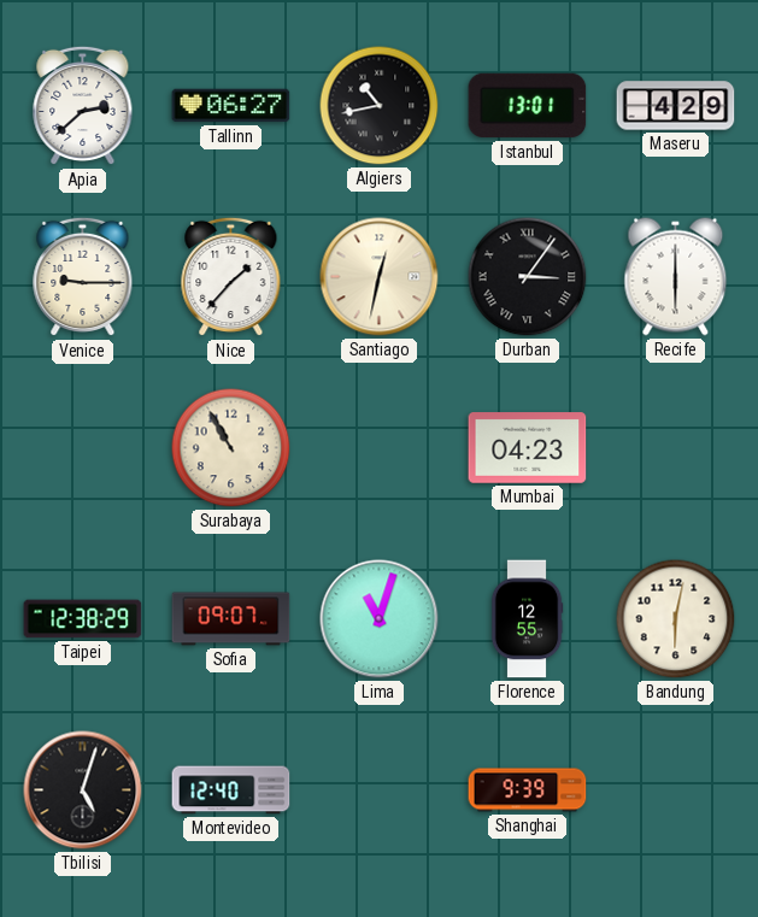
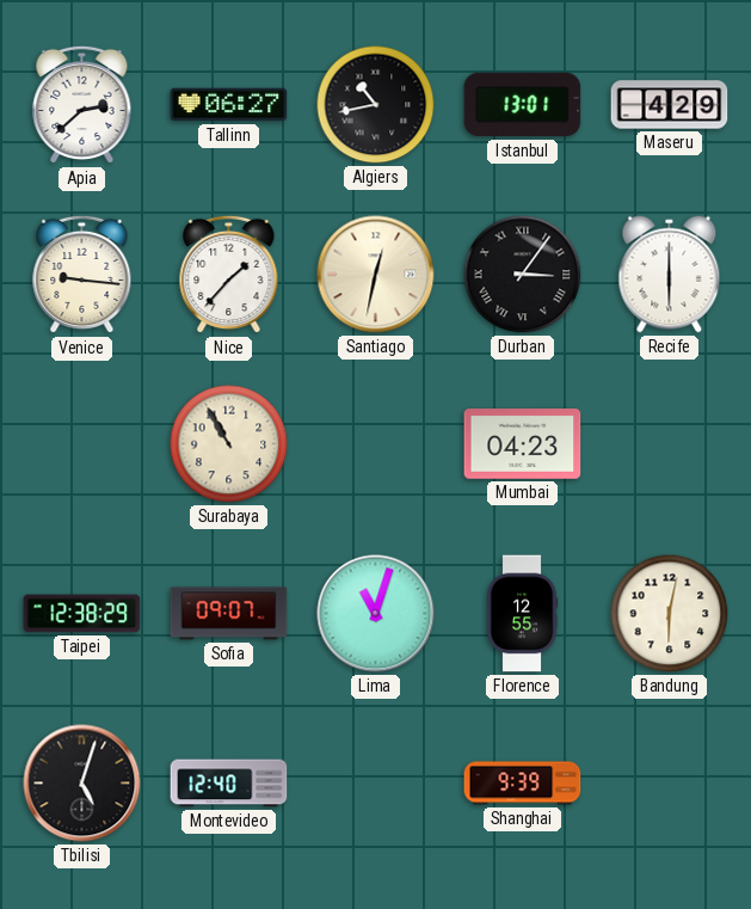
Venice: 9:15 -> 9:16 (82, 275)
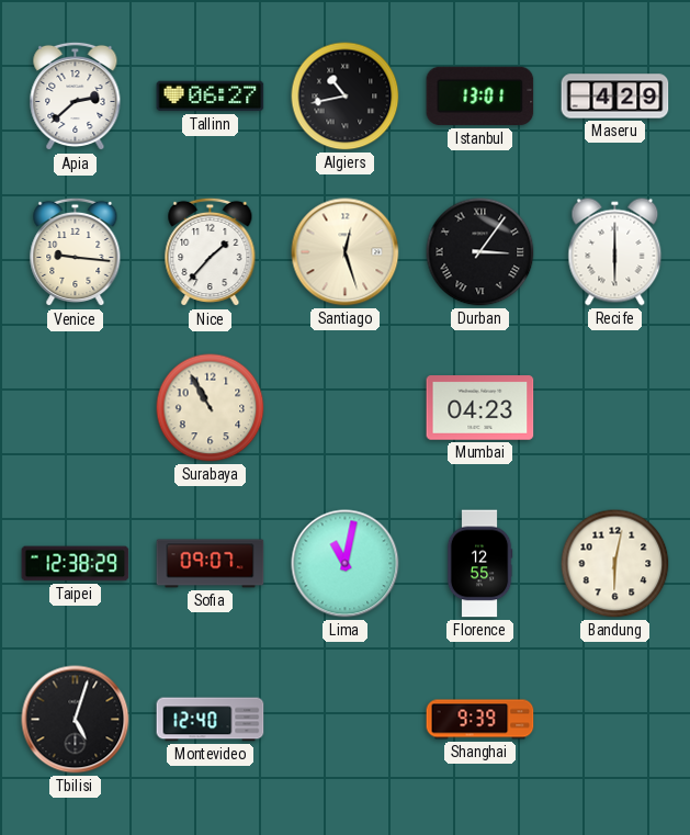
Santiago: 12:32 -> 12:27 (346, 252)
Lima: 11:03 -> 11:02 (346, 564)
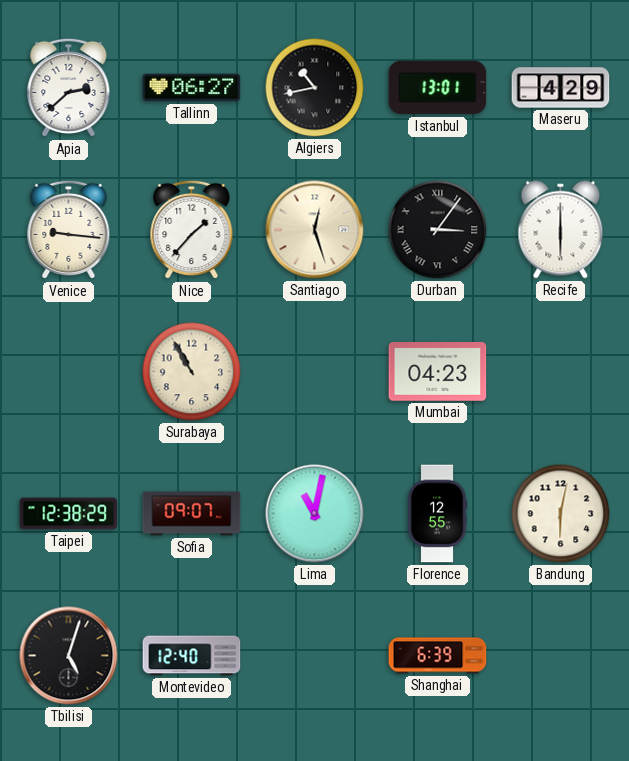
Shanghai: 9:39 -> 6:39 (438, 656)
